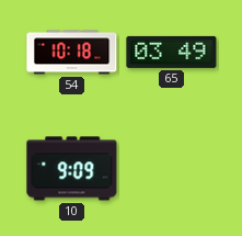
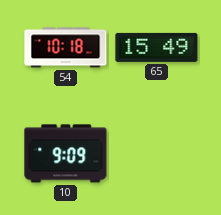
65: 03:49 -> 15:49 (157, 47)
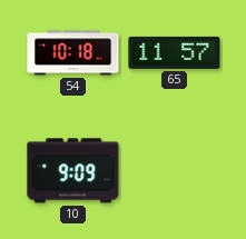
65: 15:49 -> 11:57 (175, 52)
